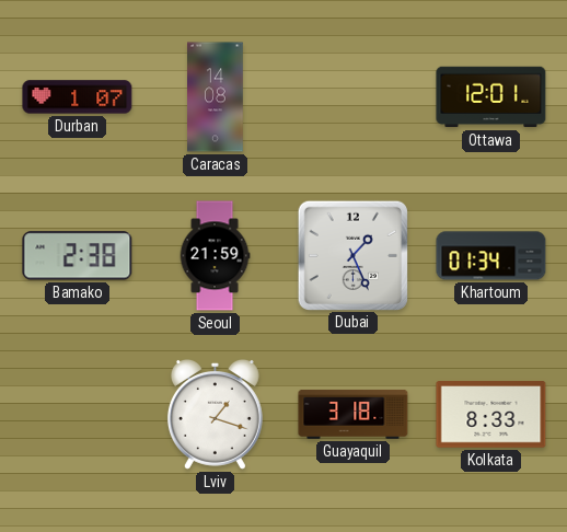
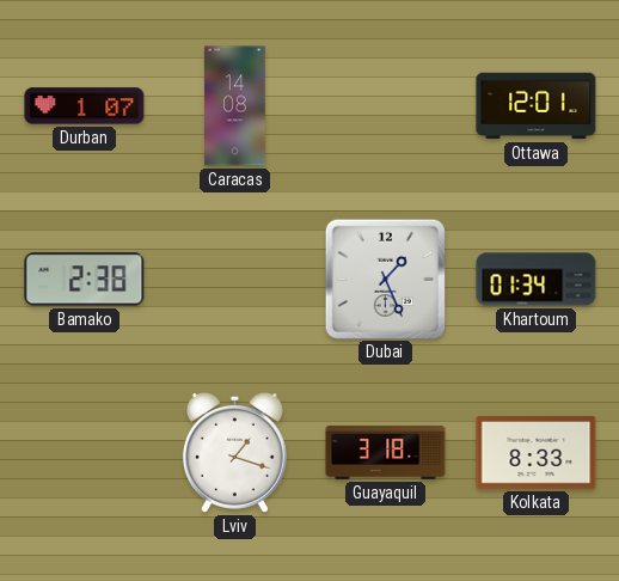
Seoul: 21:59 -> none (215, 256)
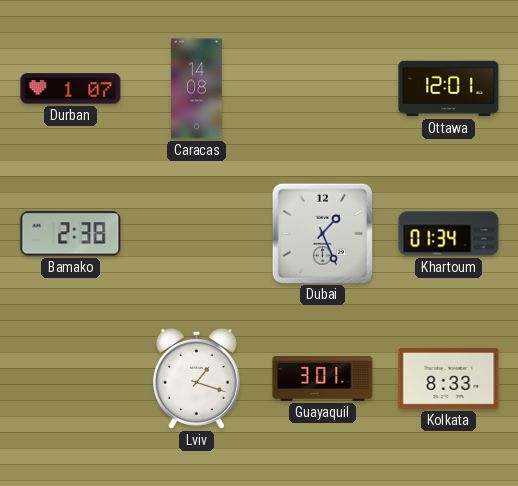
Guayaquil: 3:18 -> 3:01 (323, 378)
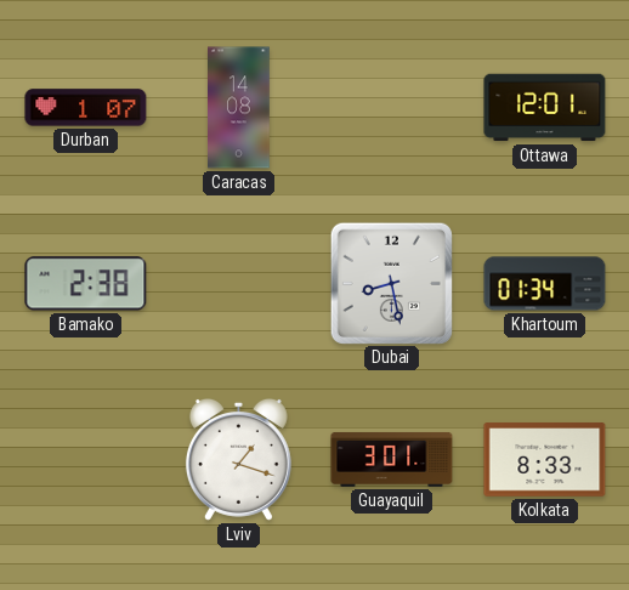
Dubai: 1:26 -> 8:28 (391, 283)
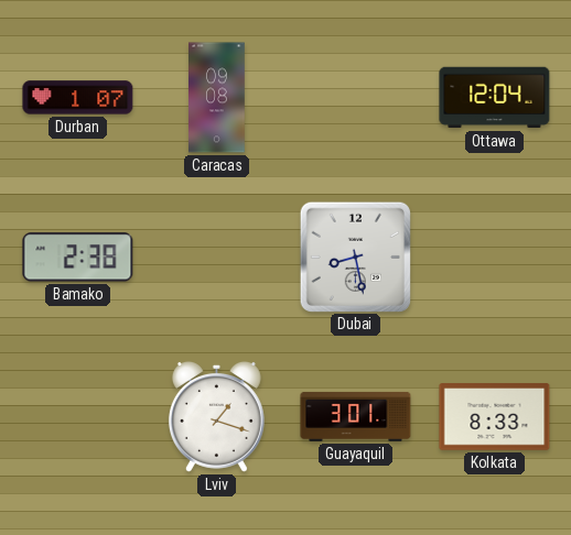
Caracas: 14:08 -> 09:08 (217, 98)
Ottawa: 12:01 -> 12:04 (495, 98)
Khartoum: 01:34 -> none (545, 284)
